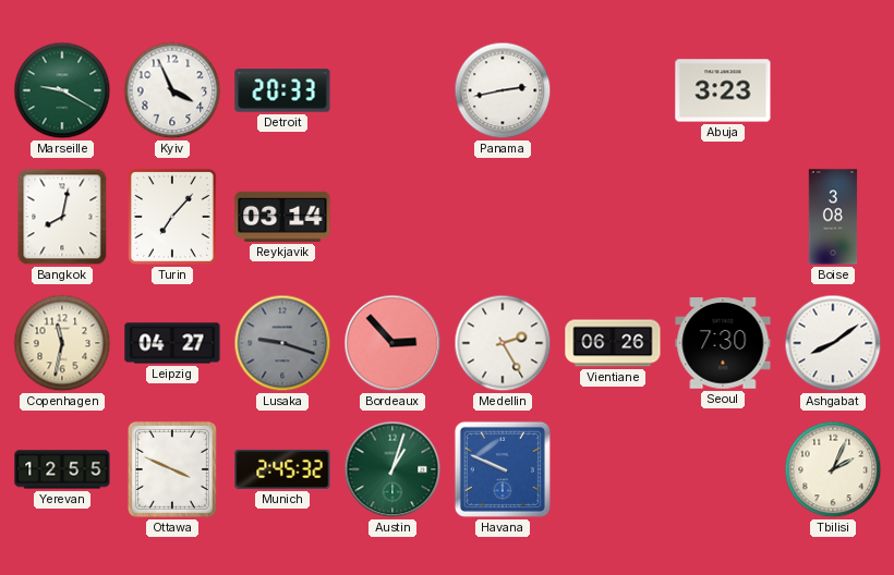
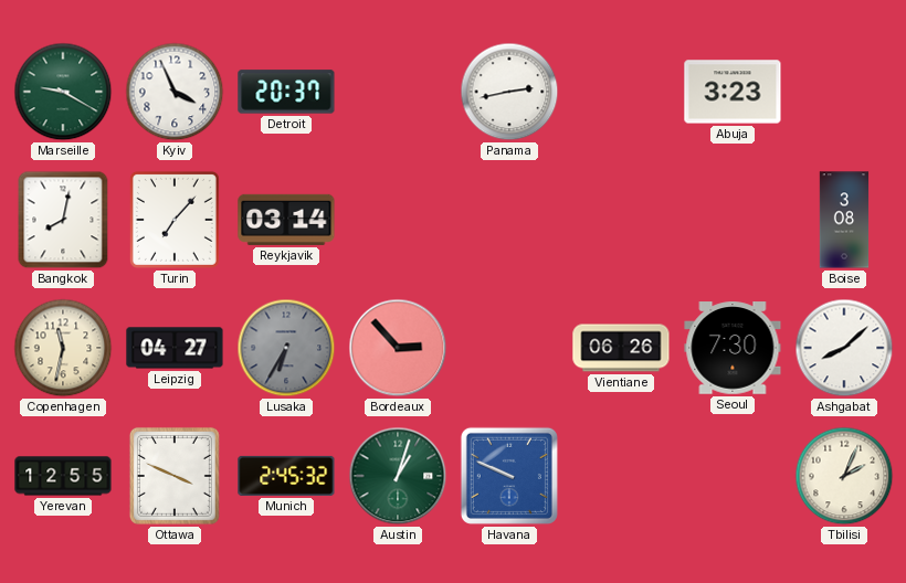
Detroit: 20:33 -> 20:37 (286, 92)
Lusaka: 9:18 -> 6:35 (286, 348)
Medellin: 2:25 -> none (503, 343)
Ashgabat: 8:09 -> 8:08 (844, 348)
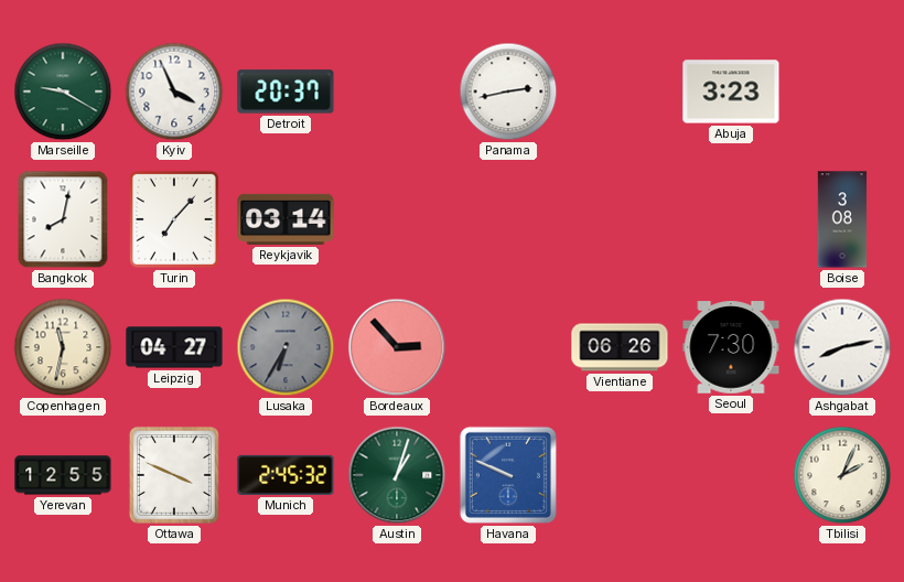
Ashgabat: 8:08 -> 8:13 (842, 347)
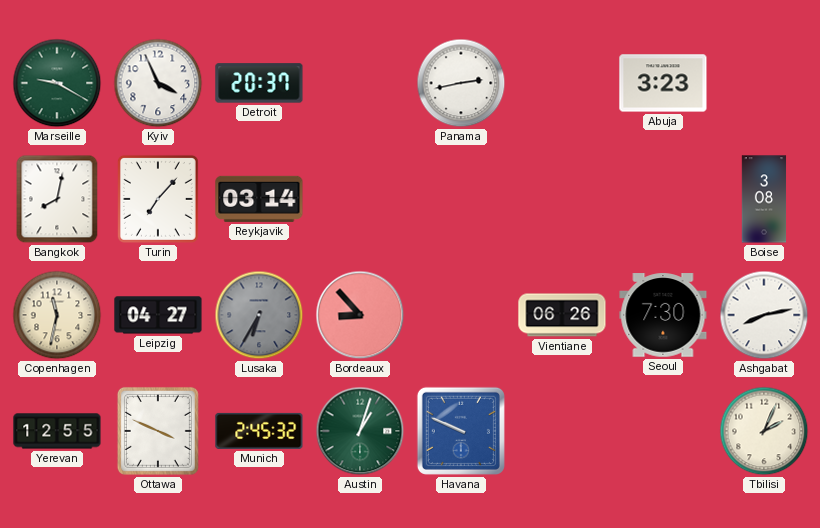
Bordeaux: 2:53 -> 8:53 (360, 315)
